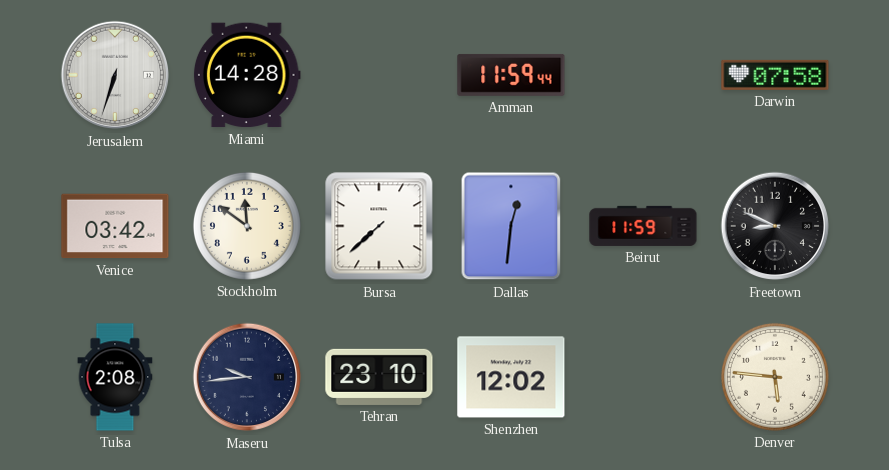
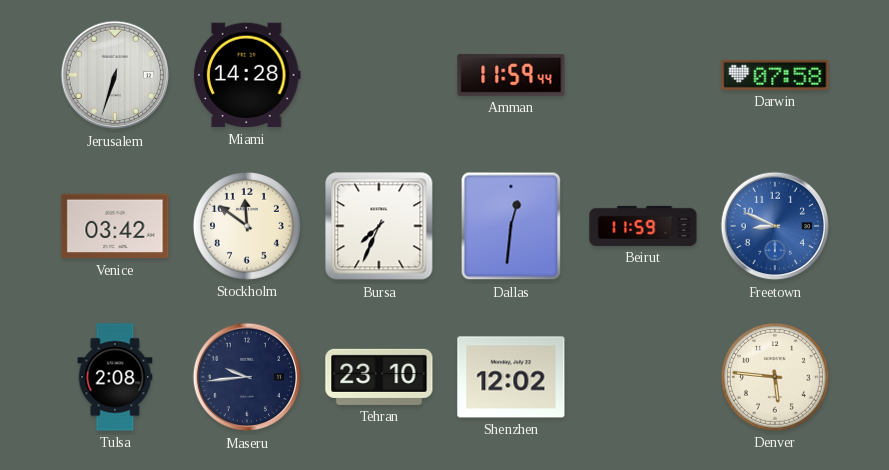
Bursa: 7:38 -> 7:34 (379, 226)
Freetown dial: black -> blue (775, 226)
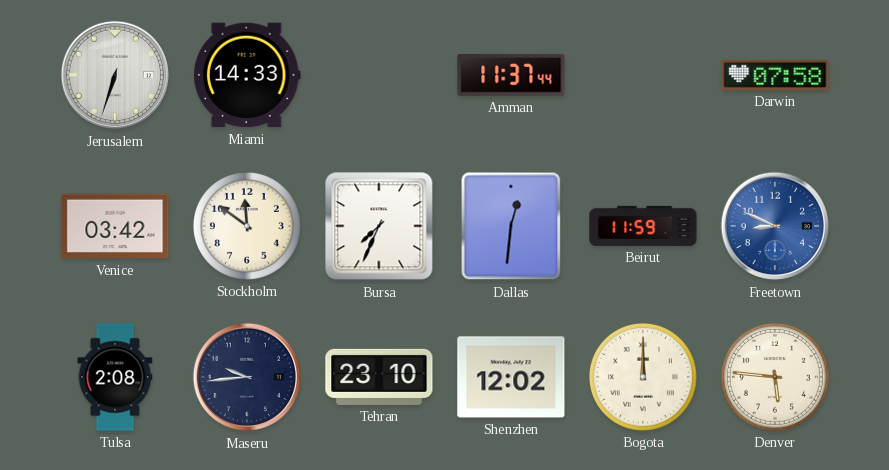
Miami: 14:28 -> 14:33 (247, 75)
Amman: 11:59 -> 11:37 (511, 75)
Bogota: none -> 12:00 (643, 377)
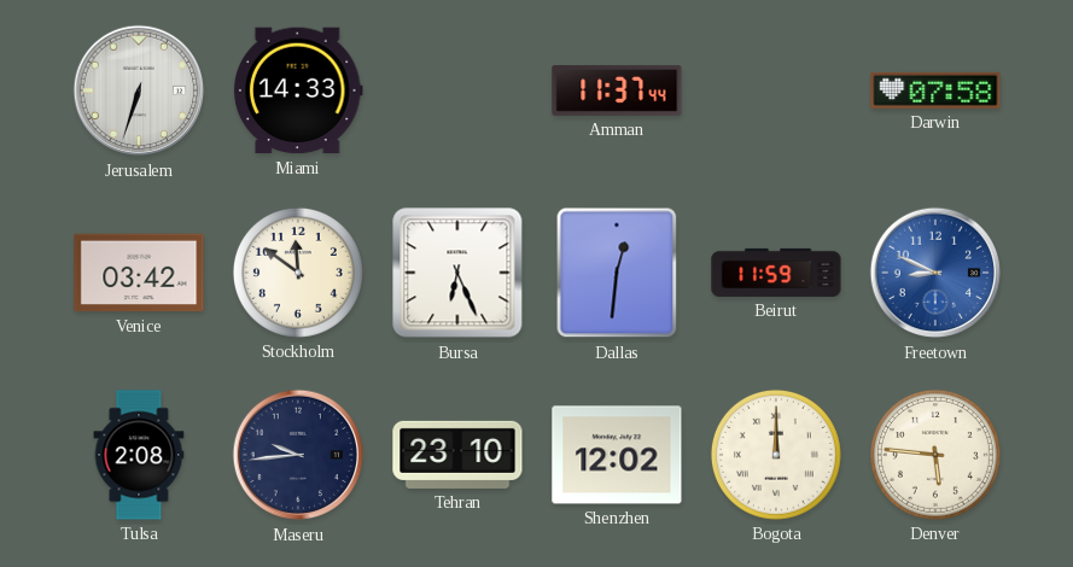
Bursa: 7:34 -> 6:26 (457, 273)
